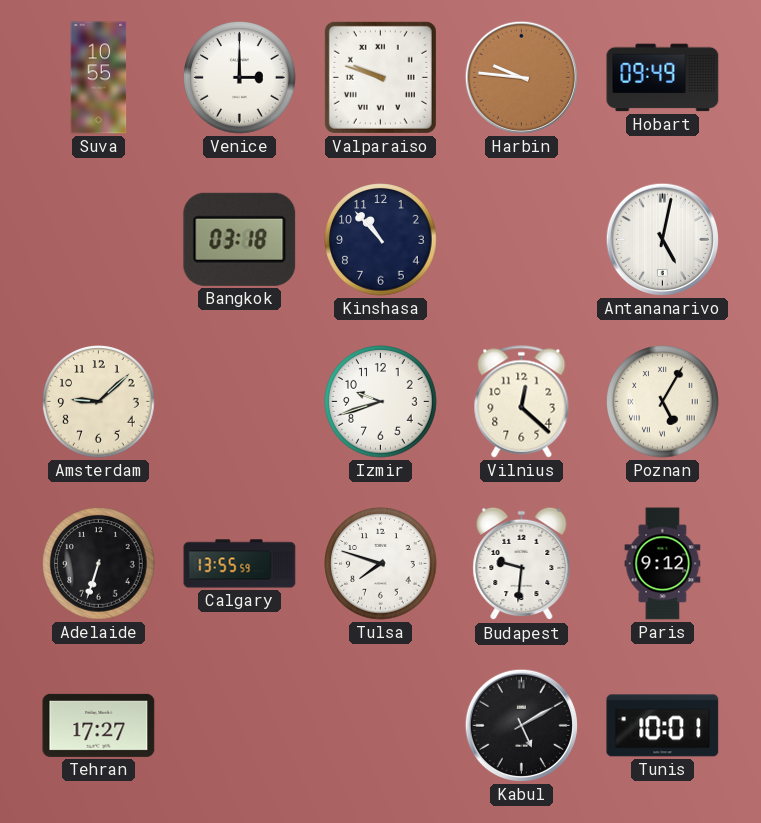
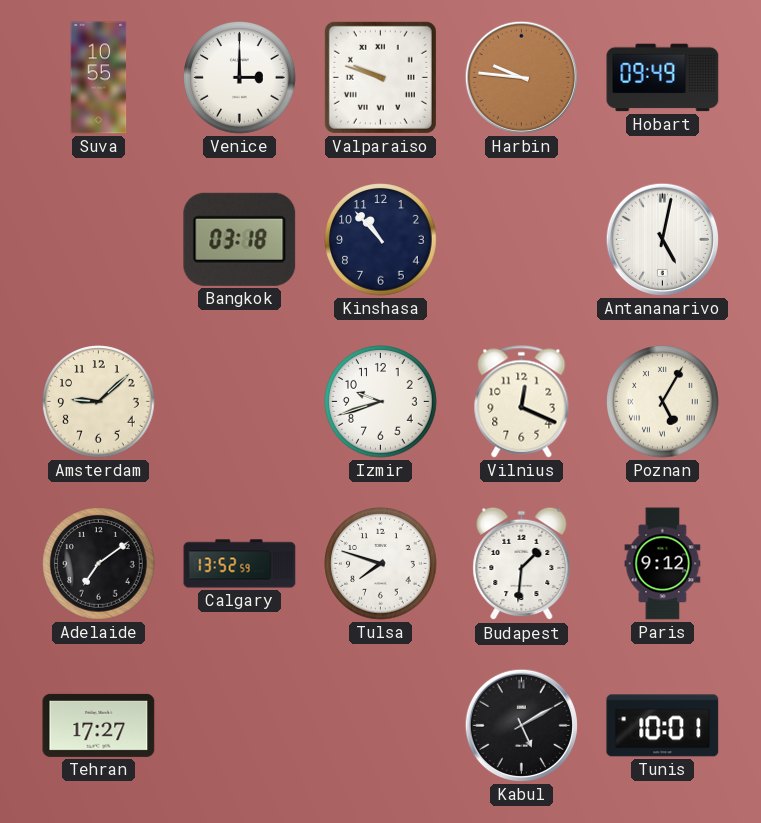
Vilnius: 12:22 -> 12:19 (522, 402)
Adelaide: 6:33 -> 7:09 (99, 564)
Calgary: 13:55 -> 13:52 (240, 564)
Budapest: 9:31 -> 1:31 (522, 564)
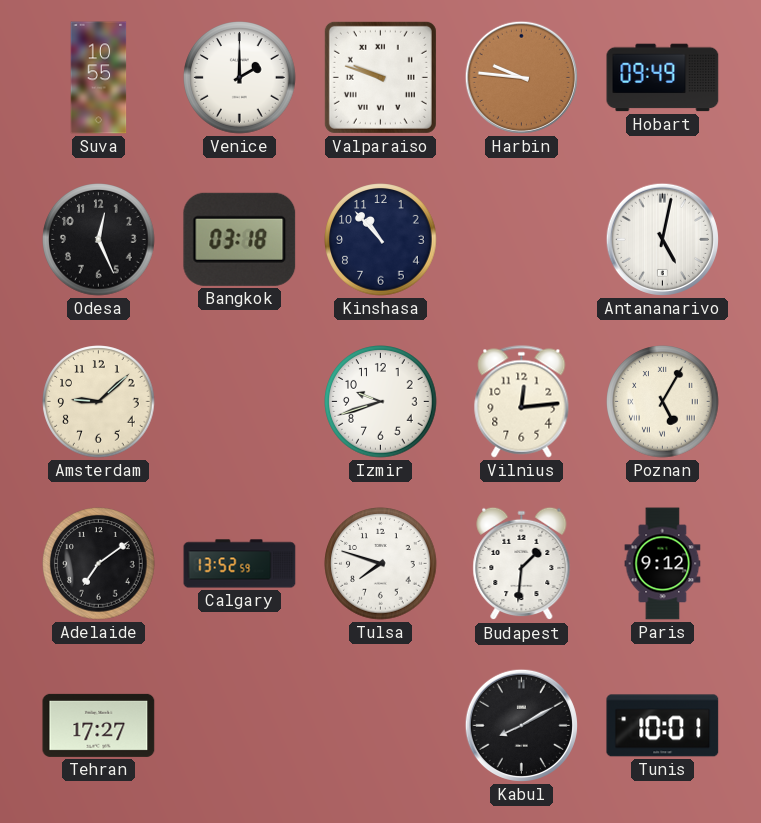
Venice: 3:00 -> 2:00 (240, 78)
Odesa: none -> 12:26 (99, 240)
Vilnius: 12:19 -> 12:14 (522, 402)
Kabul: 5:10 -> 8:10 (521, 725)
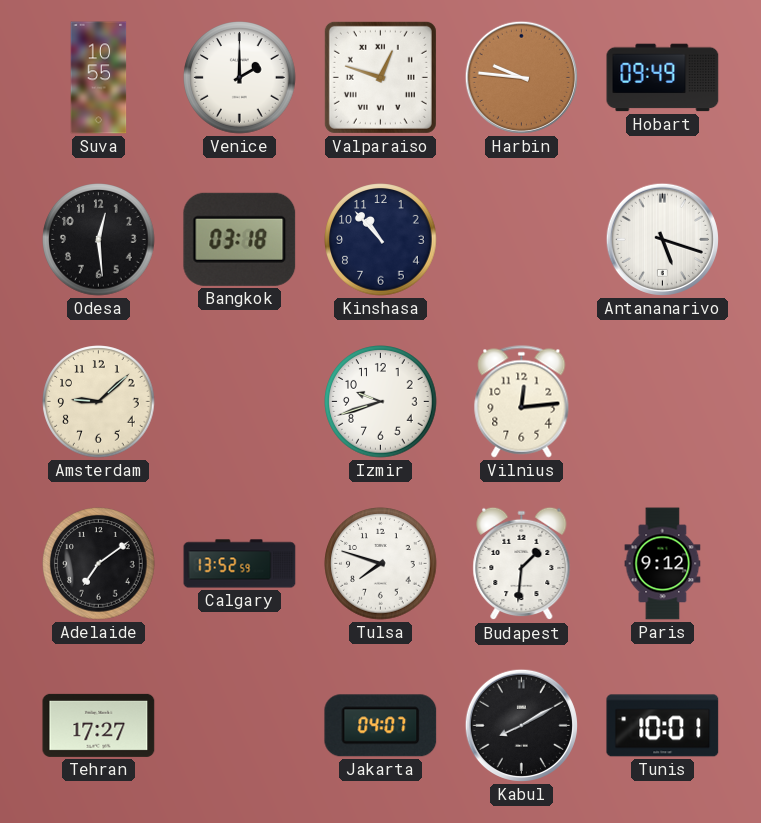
Valparaiso: 9:48 -> 12:48 (380, 77)
Odesa: 12:26 -> 12:29 (99, 240)
Antananarivo: 5:02 -> 5:18 (662, 239)
Poznan: 5:05 -> none (663, 402)
Jakarta: none -> 04:07 (381, 726)
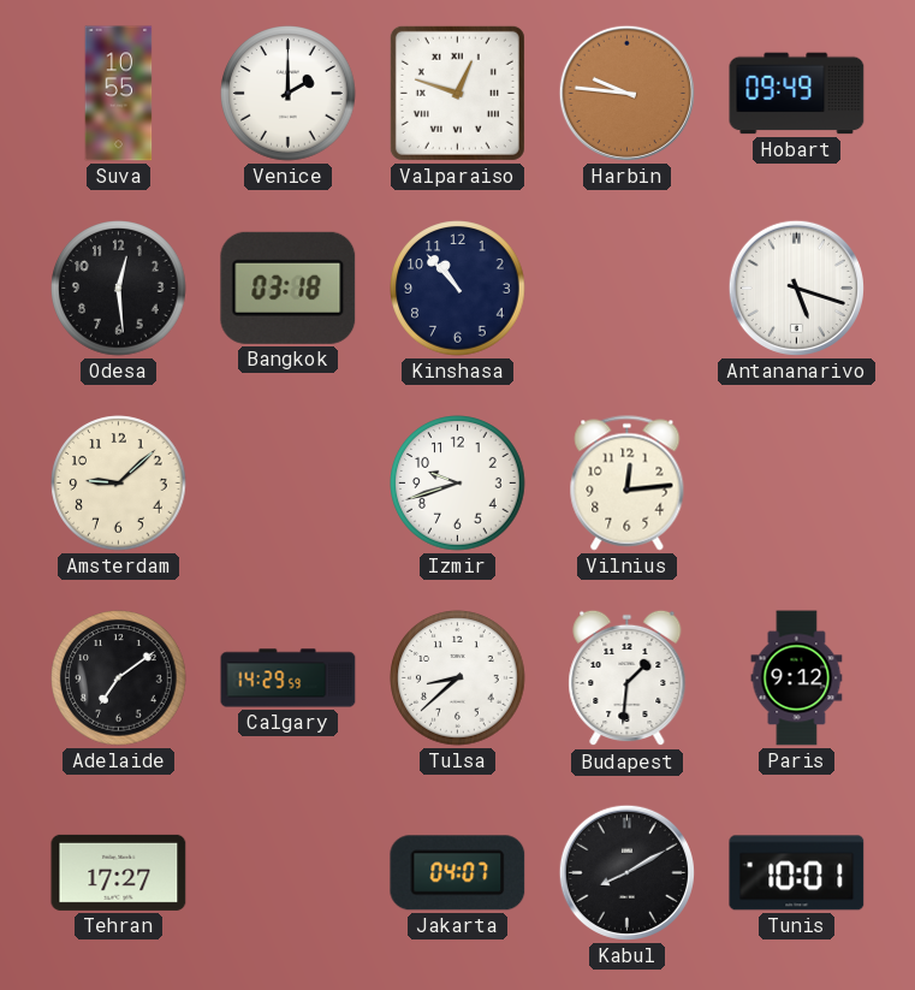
Calgary: 13:52 -> 14:29 (289, 678)
Tulsa: 7:48 -> 8:38 (458, 678)
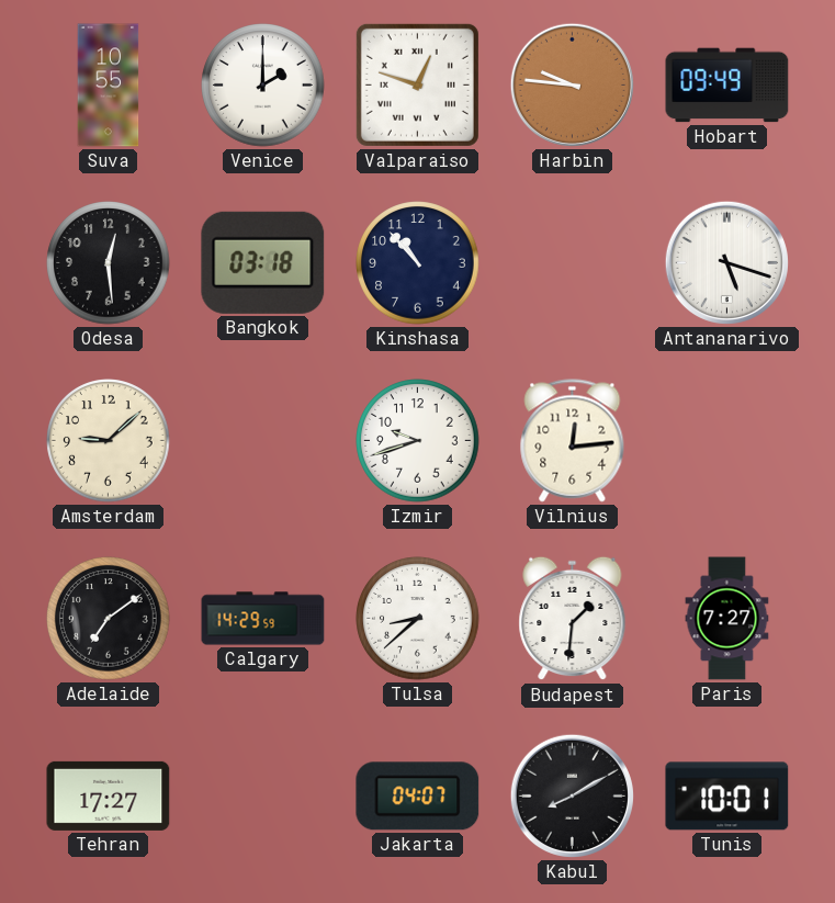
Paris: 9:12 -> 7:27 (727, 619)
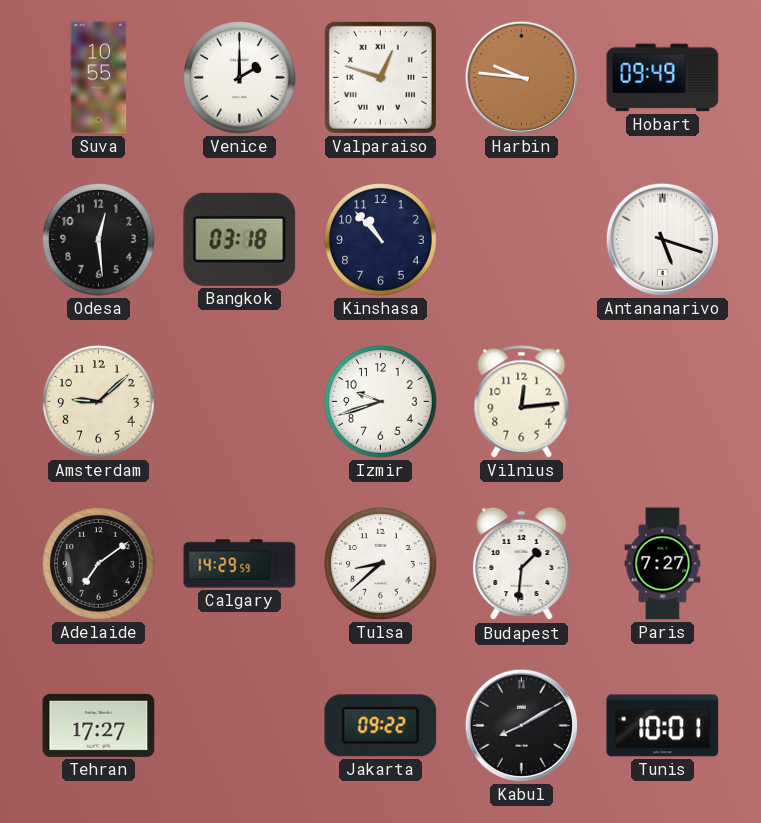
Jakarta: 04:07 -> 09:22 (381, 726)
